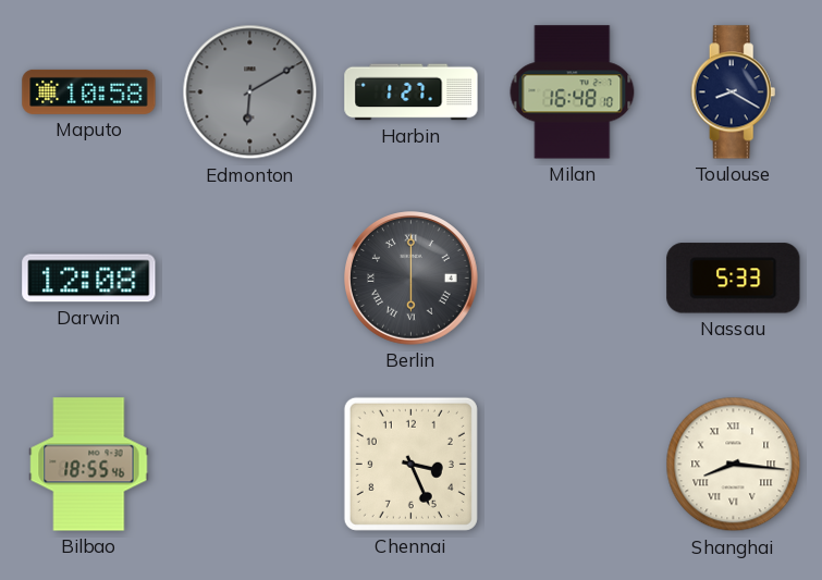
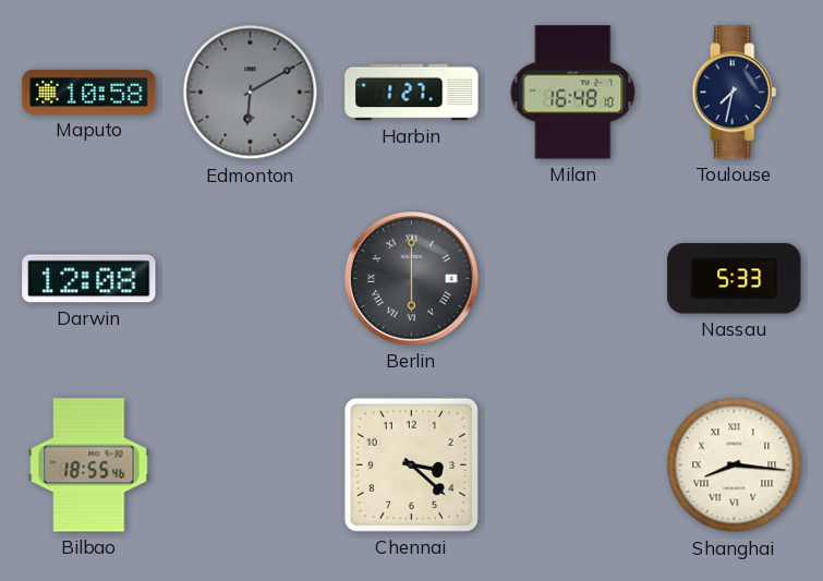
Toulouse: 8:20 -> 7:32 (735, 93)
Chennai: 3:26 -> 3:22 (411, 464)
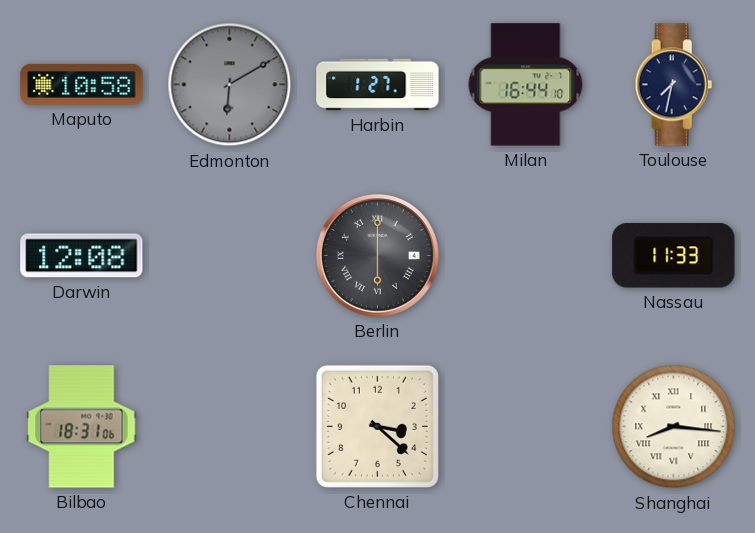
Milan: 16:48 -> 16:44 (526, 85)
Nassau: 5:33 -> 11:33 (674, 256)
Bilbao: 18:55 -> 18:31 (82, 427)
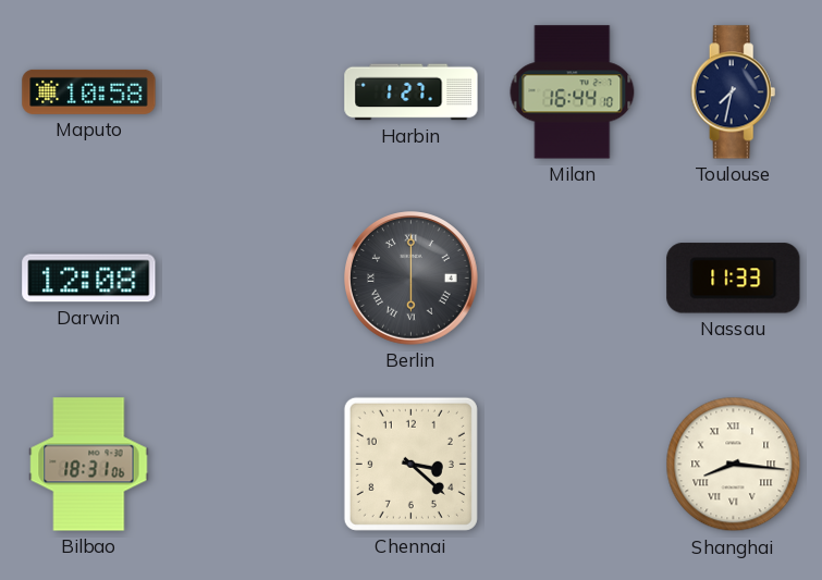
Edmonton: 6:10 -> none (230, 85)
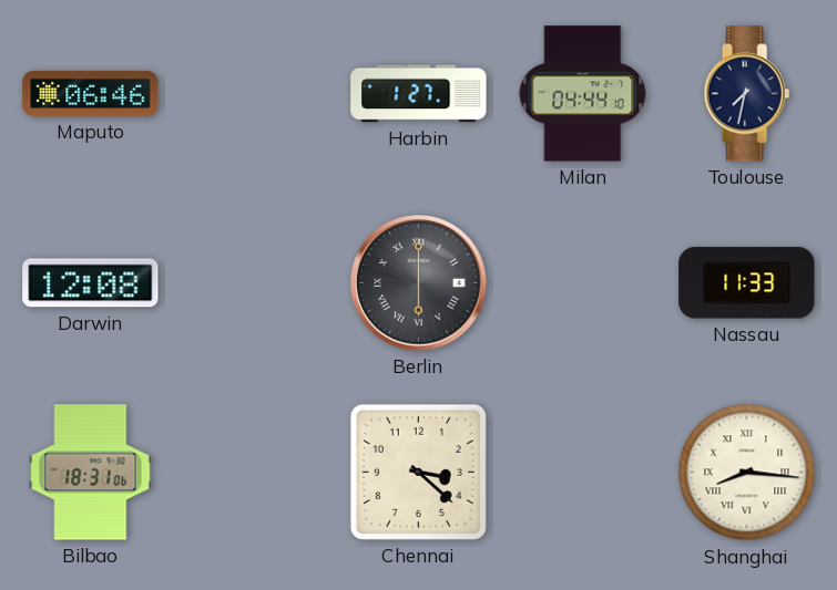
Maputo: 10:58 -> 06:46 (91, 93)
Milan: 16:44 -> 04:44 (583, 94)
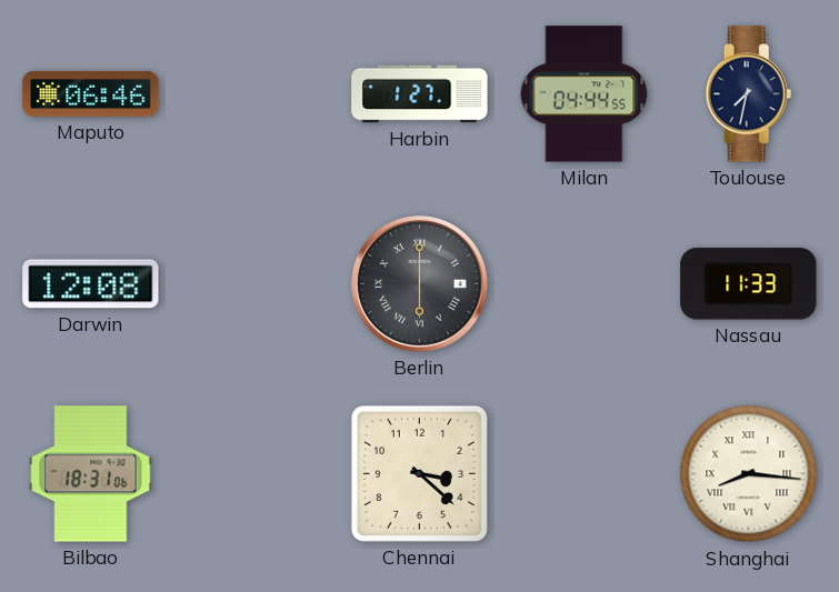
Milan: 04:44:10 -> 04:44:55 (585, 94)
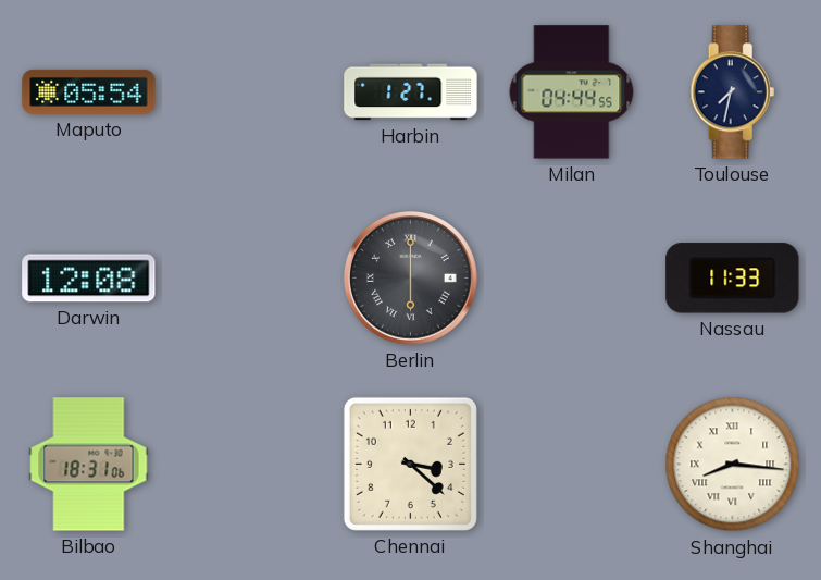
Maputo: 06:46 -> 05:54 (89, 91)
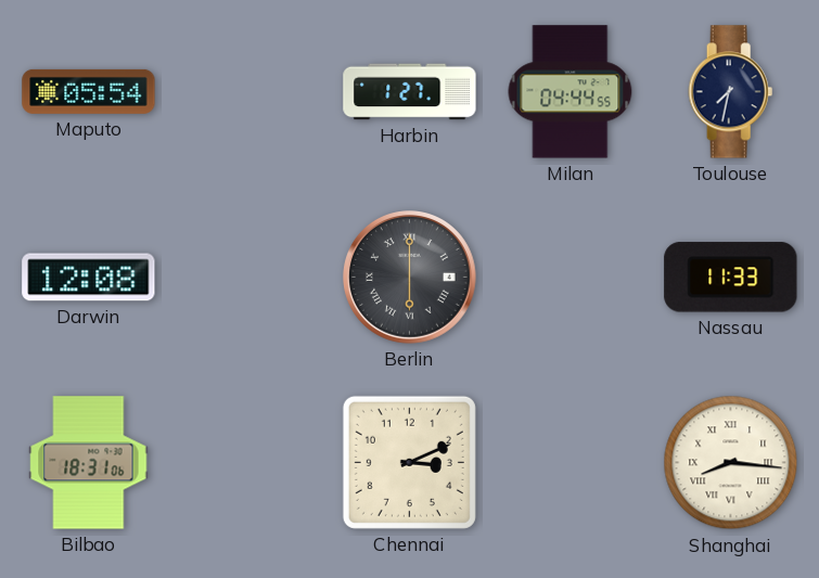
Chennai: 3:22 -> 3:11 (409, 462)
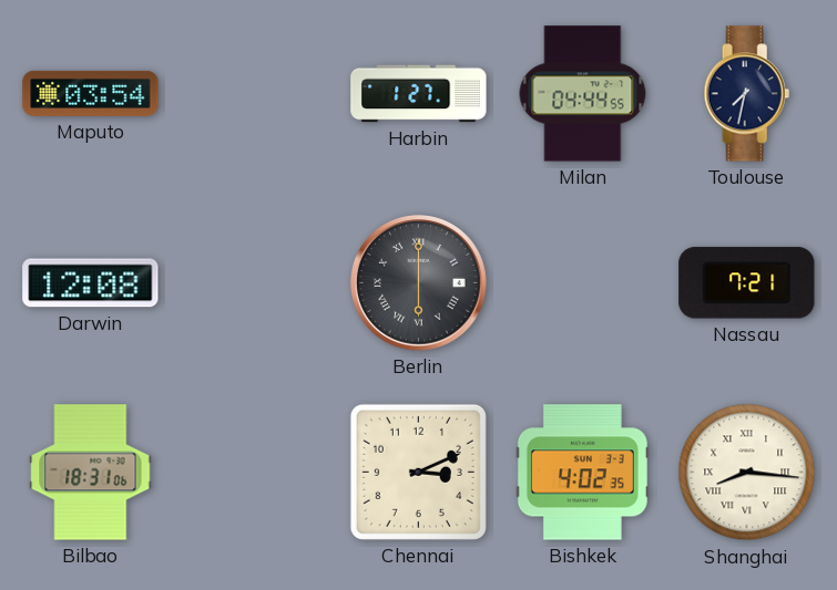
Maputo: 05:54 -> 03:54 (91, 93)
Nassau: 11:33 -> 7:21 (747, 283)
Bishkek: none -> 4:02 (582, 473)
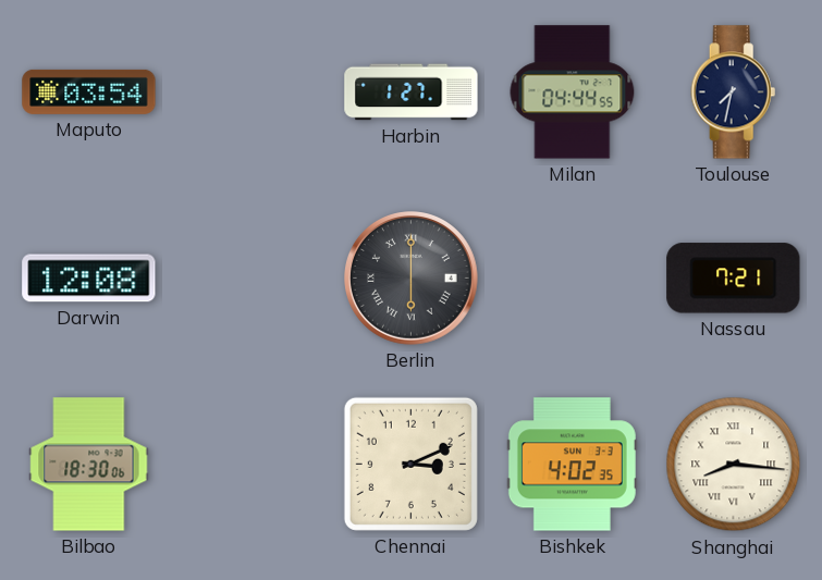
Bilbao: 18:31 -> 18:30 (89, 465)
